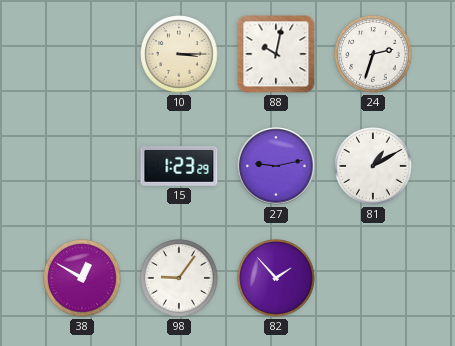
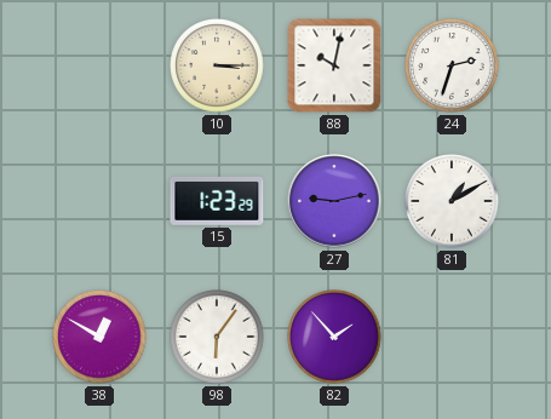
98: 9:06 -> 6:06 (217, 337)
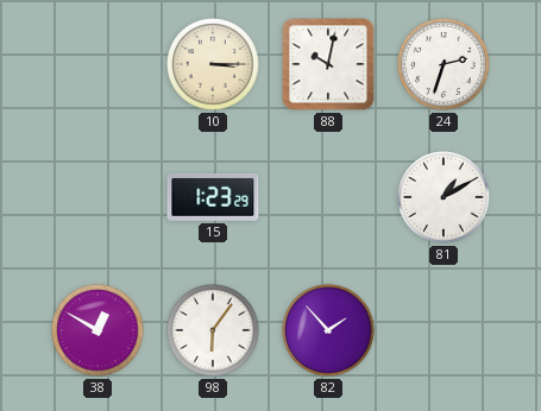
27: 9:13 -> none (334, 201)
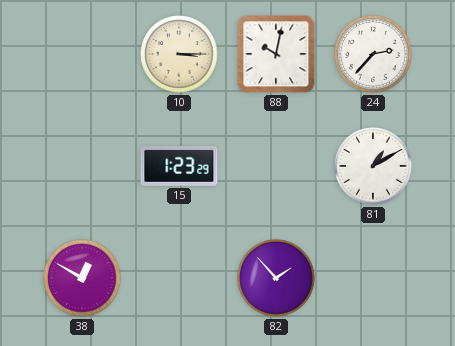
24: 2:33 -> 2:37 (373, 54)
98: 6:06 -> none (213, 330)
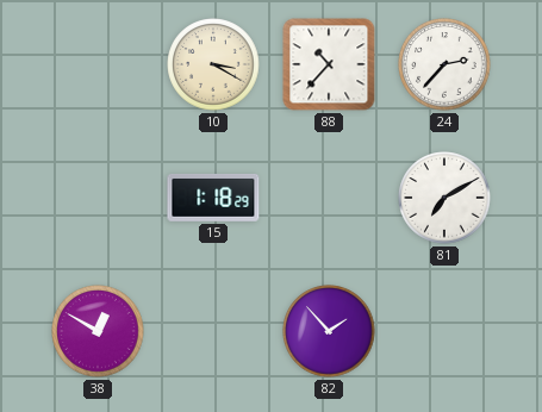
10: 3:15 -> 3:20 (213, 64)
88: 10:02 -> 10:37 (329, 64)
15: 1:23 -> 1:18 (213, 198)
81: 1:10 -> 7:10 (444, 198)
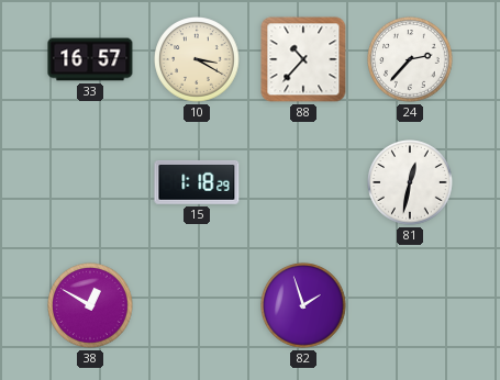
33: none -> 16:57 (90, 59)
81: 7:10 -> 12:32 (410, 182)
82: 1:53 -> 1:57 (303, 305)
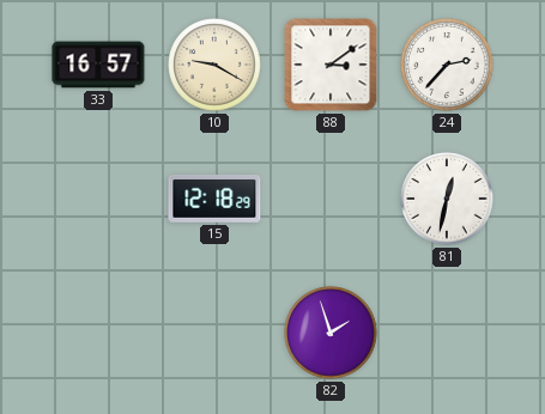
10: 3:20 -> 9:20 (214, 65)
88: 10:37 -> 3:09 (331, 65)
15: 1:18 -> 12:18 (214, 199)
38: 12:50 -> none (90, 305)
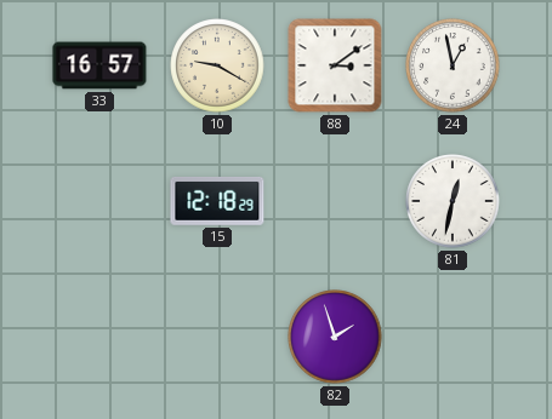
24: 2:37 -> 12:58 (453, 65)
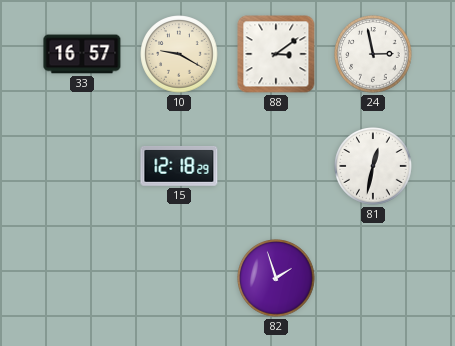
24: 12:58 -> 2:58 (373, 54)
